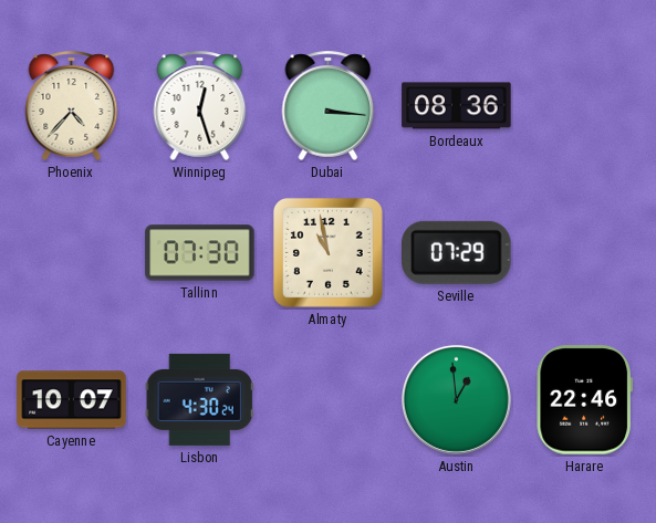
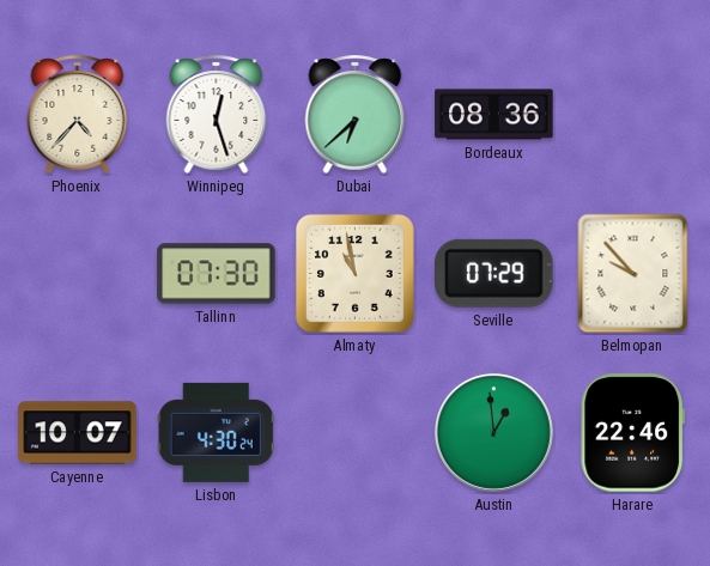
Dubai: 3:16 -> 6:38 (356, 114)
Belmopan: none -> 9:53 (633, 274)
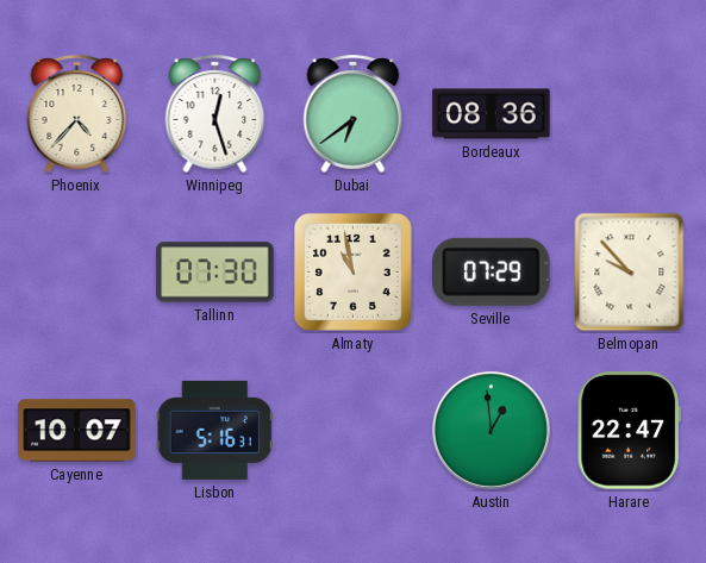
Dubai: 6:38 -> 6:39 (354, 113)
Lisbon: 4:30 -> 5:16 (214, 430)
Harare: 22:46 -> 22:47 (629, 431)
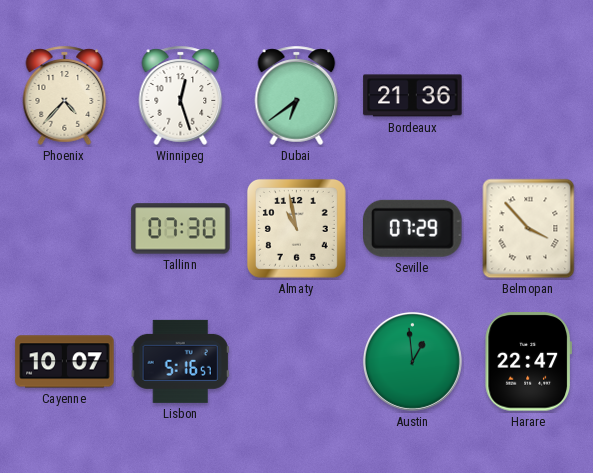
Bordeaux: 08:36 -> 21:36 (413, 96)
Belmopan: 9:53 -> 3:53 (529, 229)
Lisbon: 5:16:31 -> 5:16:57 (180, 361)
